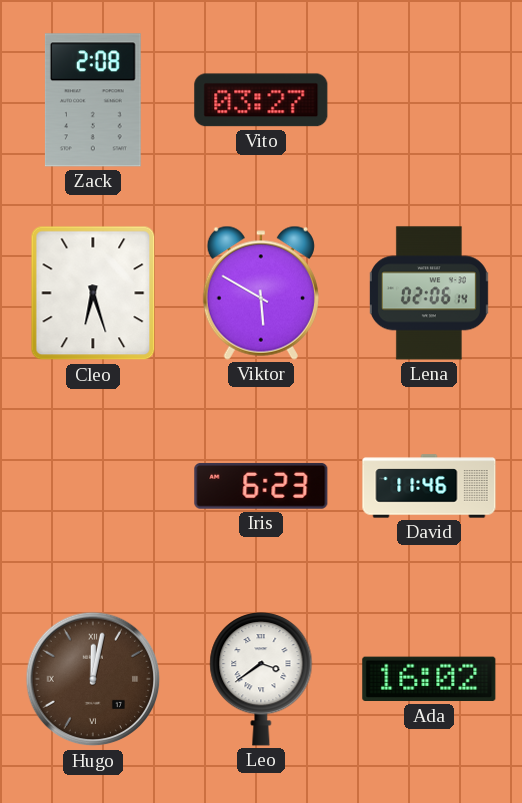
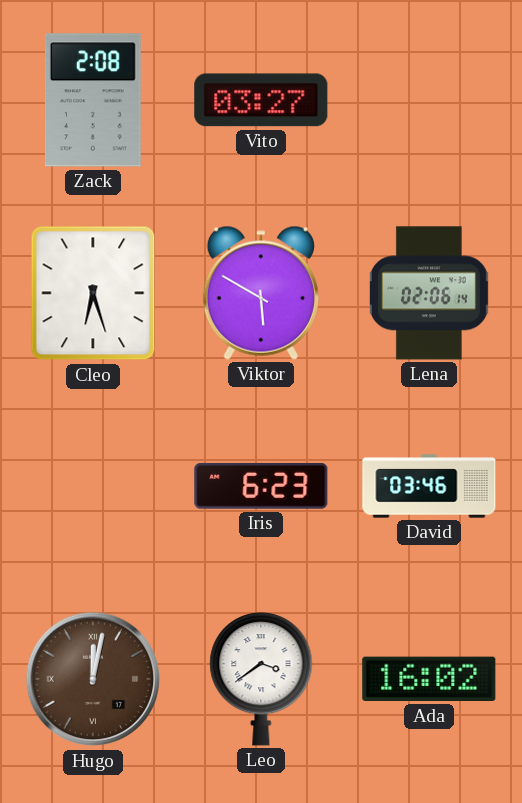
David: 11:46 -> 03:46 (429, 486)
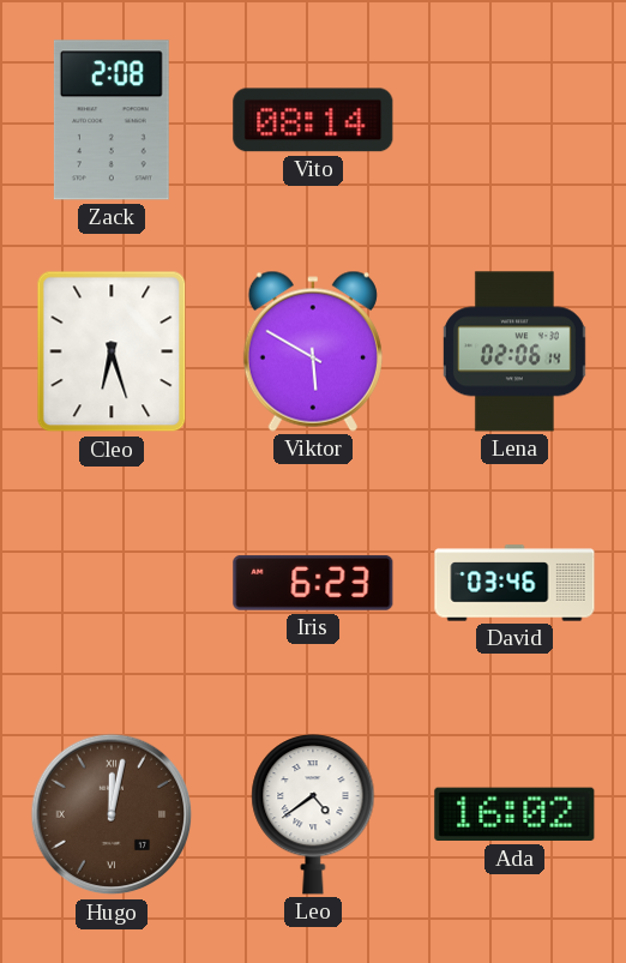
Vito: 03:27 -> 08:14 (313, 120)
Leo: 3:39 -> 4:39 (313, 814)
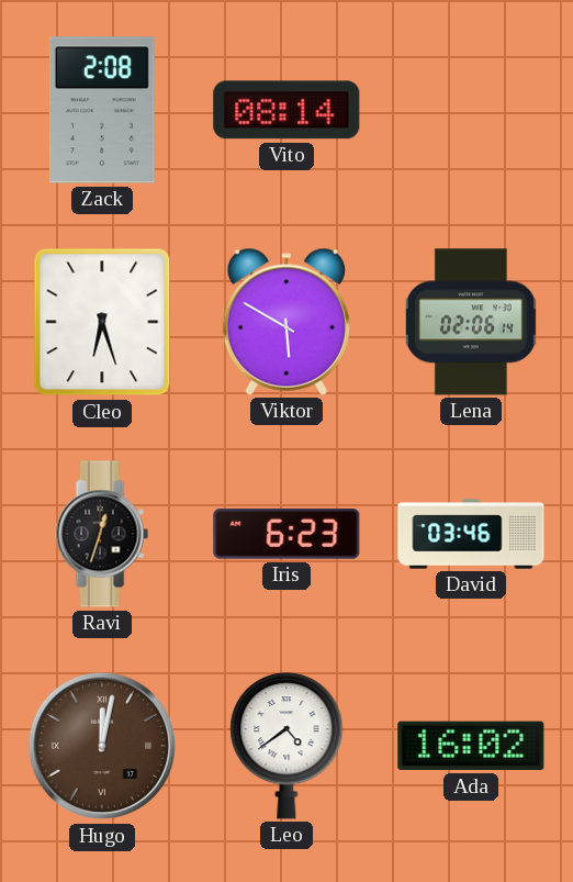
Ravi: none -> 12:33 (102, 534)
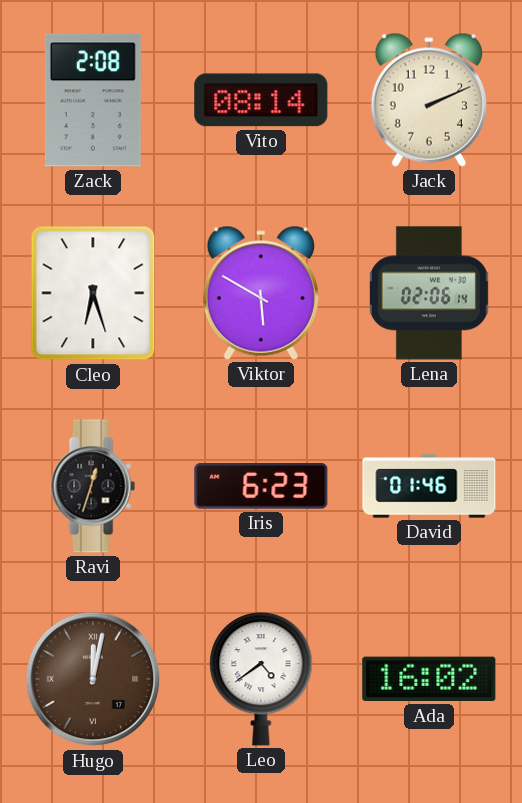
Jack: none -> 2:11 (429, 100)
David: 03:46 -> 01:46 (429, 486)
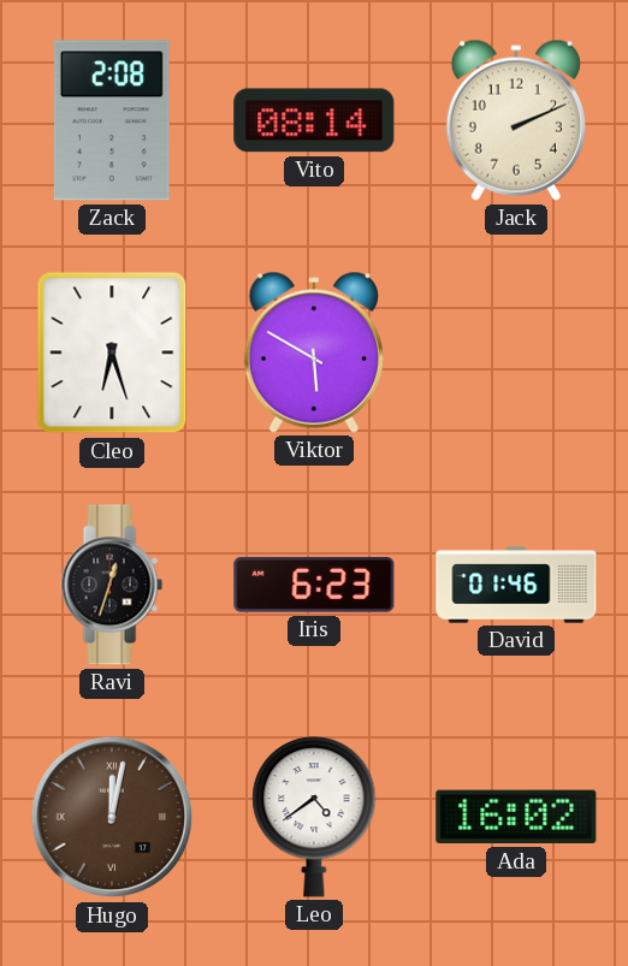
Lena: 02:06 -> none (429, 293)
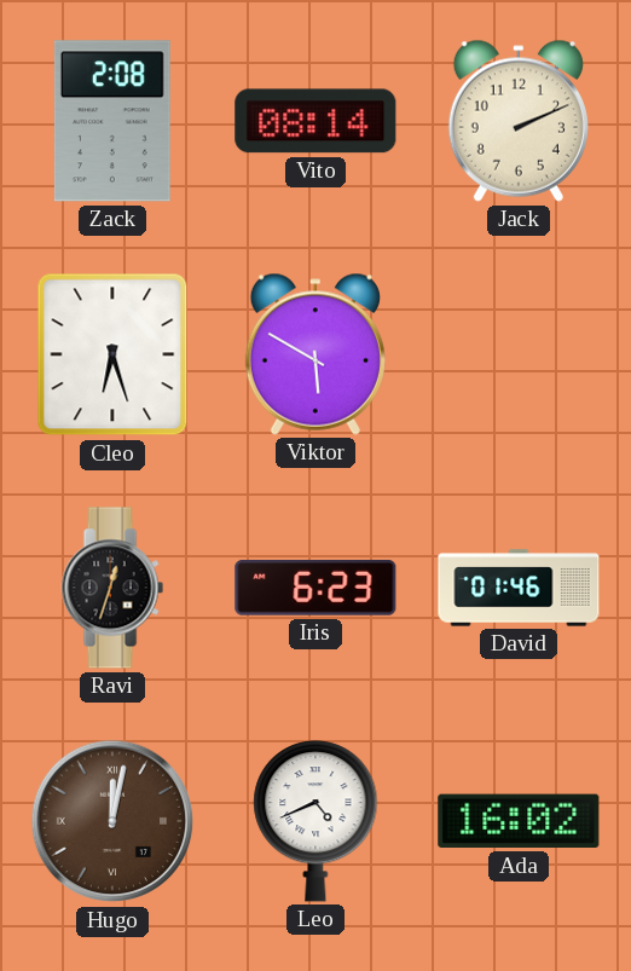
Leo: 4:39 -> 4:41 (315, 821)
